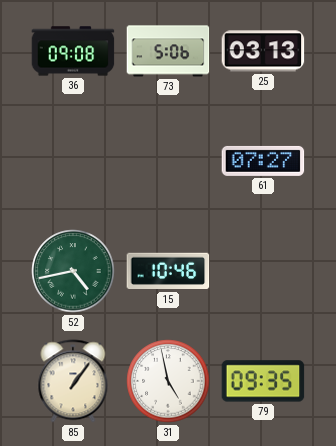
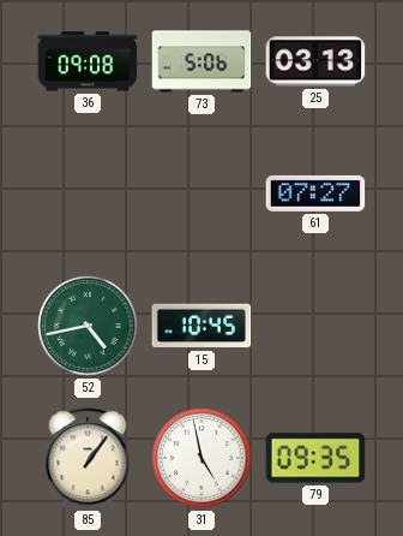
15: 10:46 -> 10:45 (201, 326)
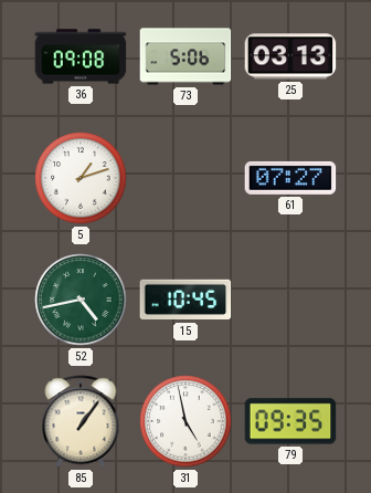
5: none -> 1:12 (81, 178)
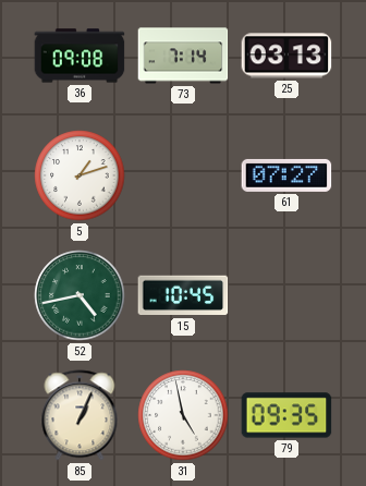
73: 5:06 -> 7:14 (183, 56)
85: 1:06 -> 1:04 (80, 415)
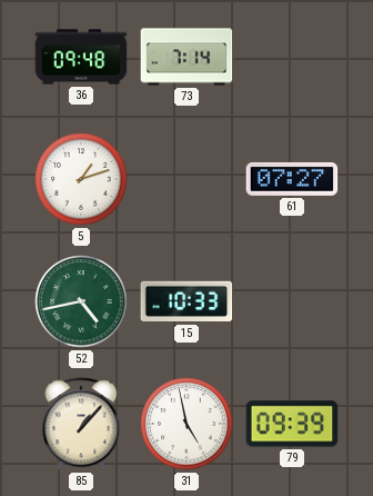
36: 09:08 -> 09:48 (81, 57)
25: 03:13 -> none (286, 56)
15: 10:45 -> 10:33 (186, 301)
85: 1:04 -> 1:07 (81, 424)
79: 09:35 -> 09:39 (292, 424)
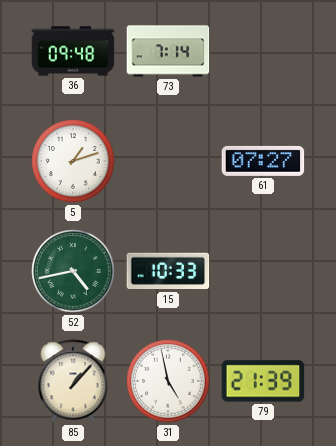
79: 09:39 -> 21:39 (263, 381)
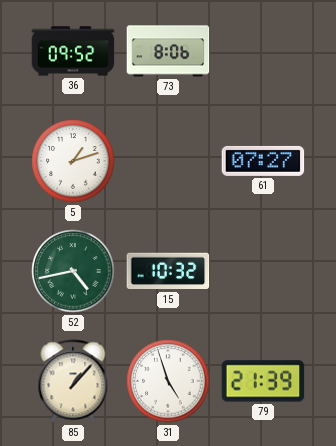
36: 09:48 -> 09:52 (73, 51)
73: 7:14 -> 8:06 (168, 51)
15: 10:33 -> 10:32 (168, 271)
31: 4:58 -> 4:57 (168, 381)
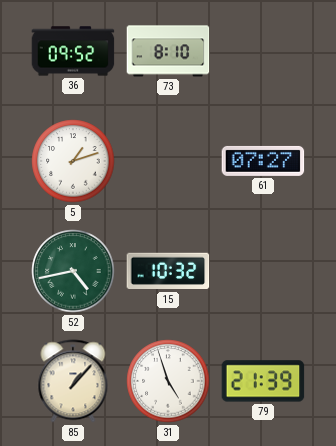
73: 8:06 -> 8:10 (168, 51)
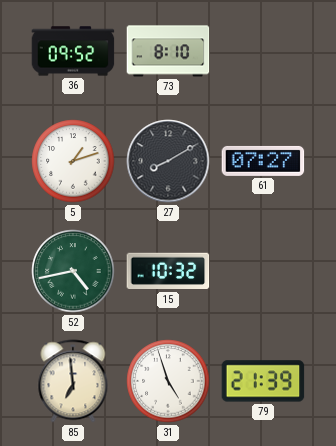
27: none -> 8:10 (168, 161)
85: 1:07 -> 6:59 (73, 381)
